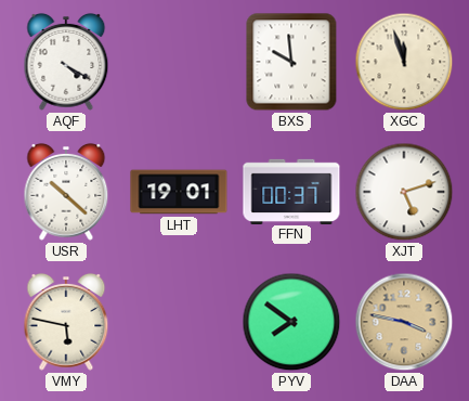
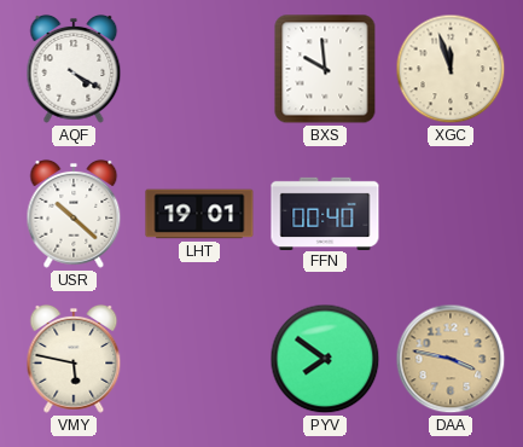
FFN: 00:37 -> 00:40 (325, 213)
XJT: 5:12 -> none (404, 192)
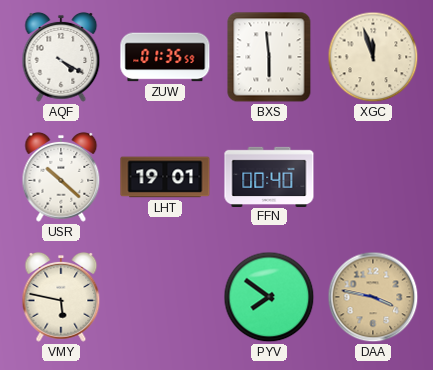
ZUW: none -> 01:35 (165, 57)
BXS: 9:59 -> 5:59 (269, 57)
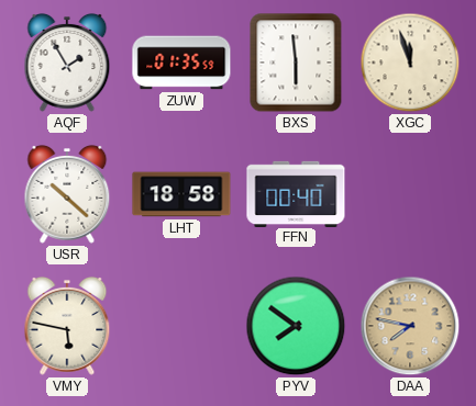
AQF: 4:20 -> 1:55 (67, 63)
LHT: 19:01 -> 18:58 (181, 194)
DAA: 3:47 -> 7:47 (410, 326)
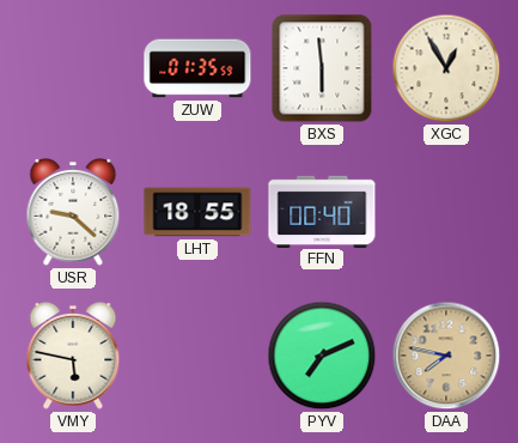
AQF: 1:55 -> none (67, 63)
XGC: 11:57 -> 12:55 (446, 68)
USR: 10:22 -> 9:22 (73, 212)
LHT: 18:58 -> 18:55 (197, 212)
PYV: 7:51 -> 7:11 (322, 356)
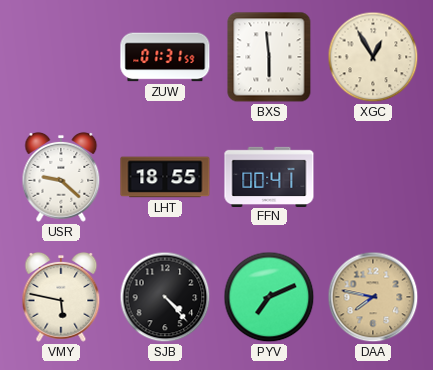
ZUW: 01:35 -> 01:31 (165, 57)
FFN: 00:40 -> 00:41 (269, 176)
SJB: none -> 4:23 (165, 297)
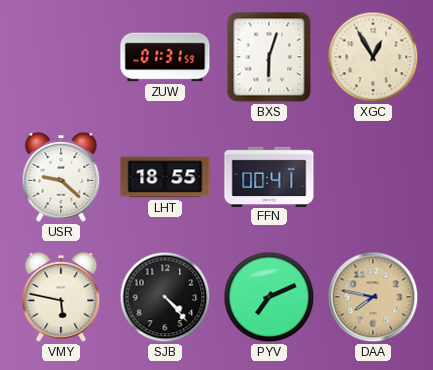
BXS: 5:59 -> 6:03 (269, 57)
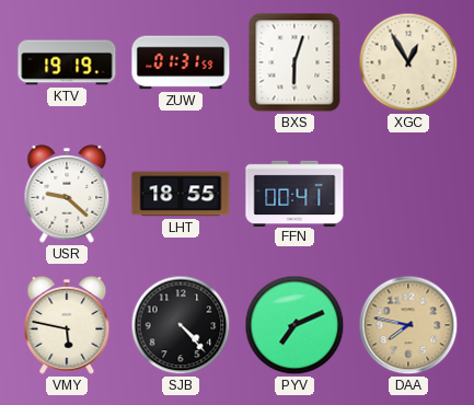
KTV: none -> 19:19 (67, 62)
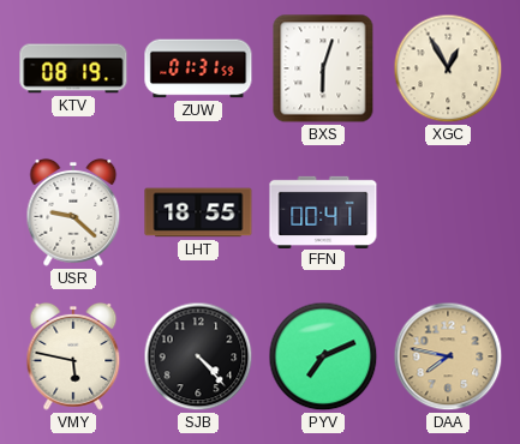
KTV: 19:19 -> 08:19 (73, 68)
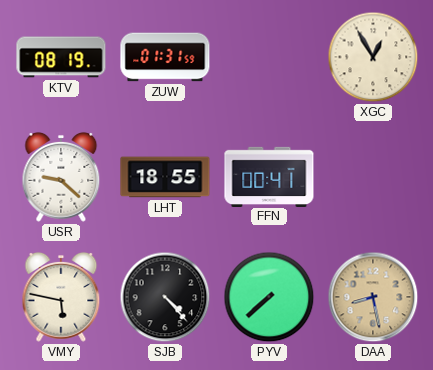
BXS: 6:03 -> none (323, 68)
PYV: 7:11 -> 7:38 (269, 297)
DAA: 7:47 -> 8:28 (373, 297)
